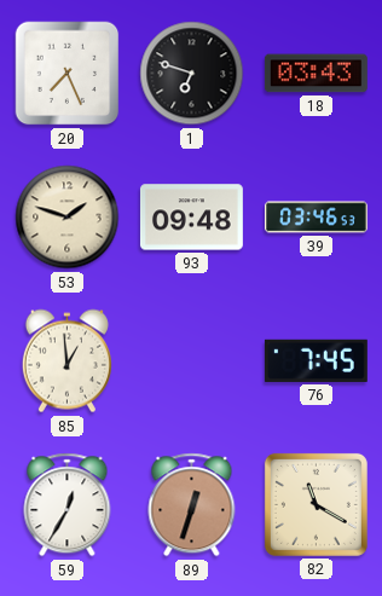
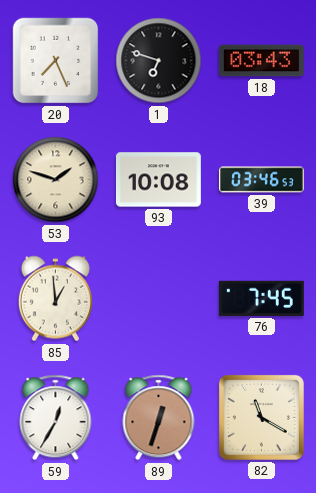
93: 09:48 -> 10:08 (158, 180)
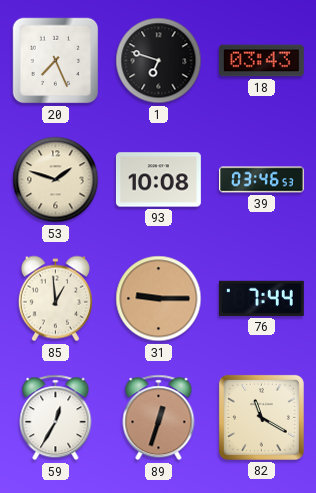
31: none -> 9:15 (159, 299)
76: 7:45 -> 7:44 (261, 298)
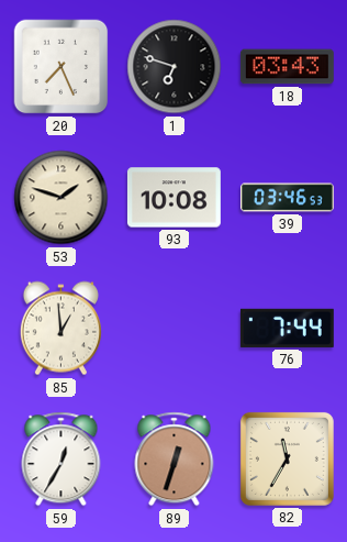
31: 9:15 -> none (159, 299)
82: 11:20 -> 11:35 (287, 458)
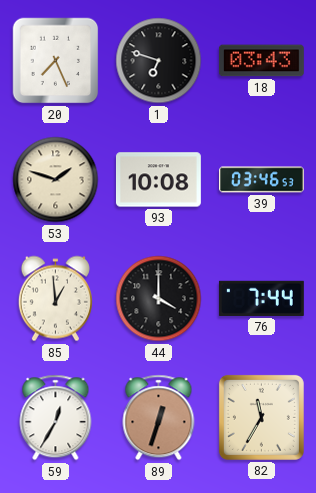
44: none -> 4:00 (159, 299)
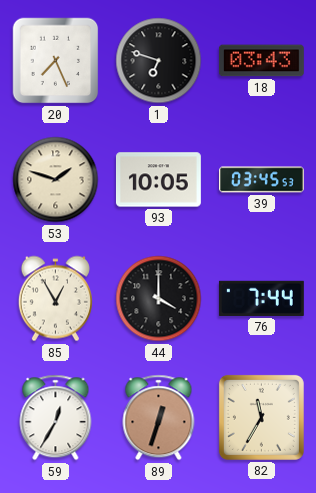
93: 10:08 -> 10:05 (158, 180)
39: 03:46 -> 03:45 (262, 180)
85: 12:59 -> 12:55 (55, 299)
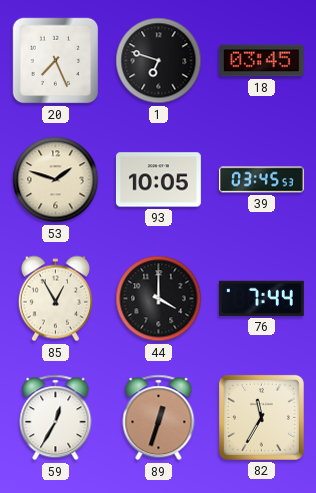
18: 03:43 -> 03:45 (261, 61)
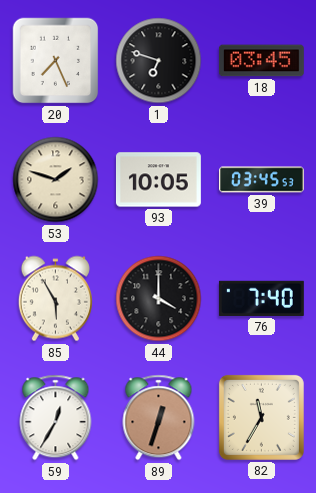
85: 12:55 -> 5:55 (55, 299)
76: 7:44 -> 7:40 (261, 298)
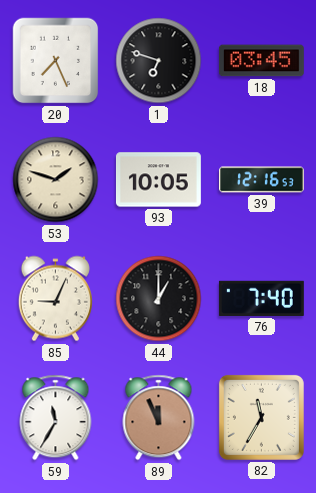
39: 03:45 -> 12:16 (262, 180)
85: 5:55 -> 9:04 (55, 299)
44: 4:00 -> 1:00 (159, 299)
59: 12:35 -> 11:35 (56, 418)
89: 12:33 -> 11:56 (159, 418)
